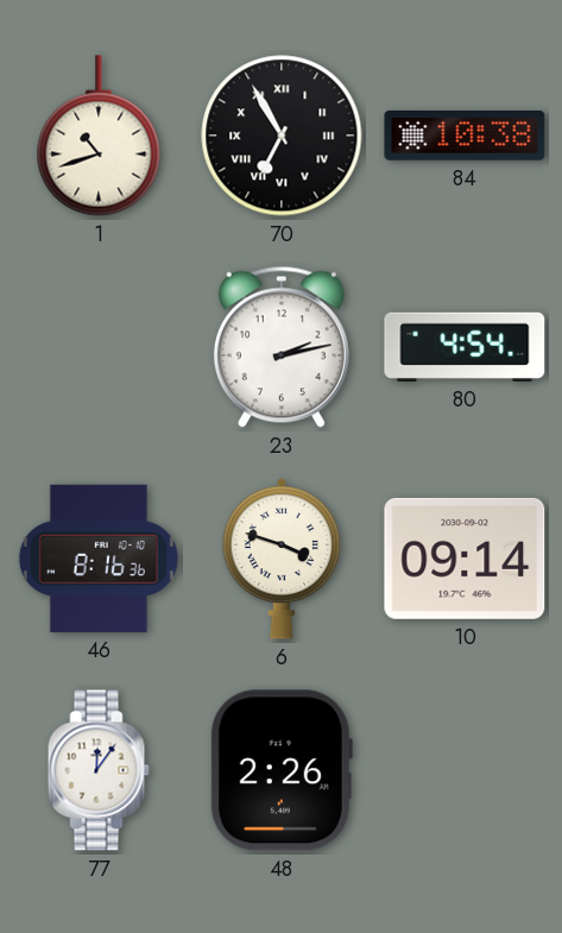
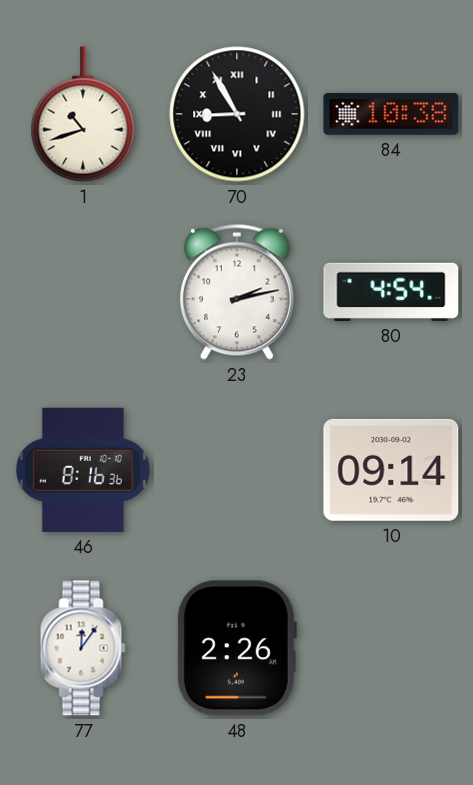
70: 6:55 -> 8:55 (237, 114)
6: 3:48 -> none (282, 559)
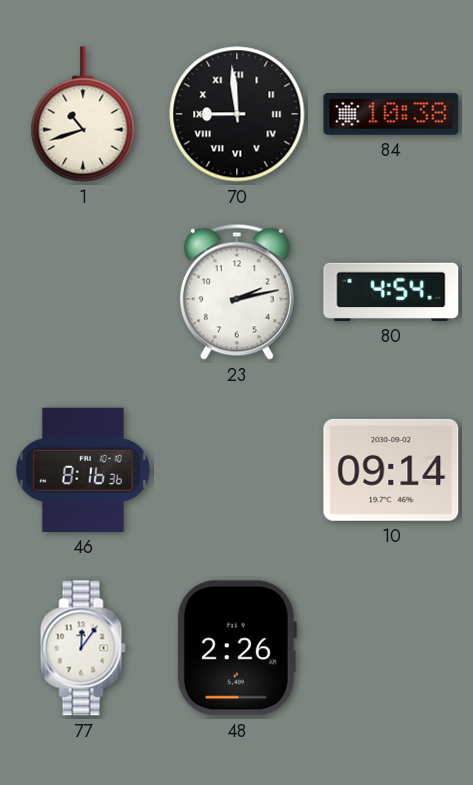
70: 8:55 -> 8:59 (237, 114)
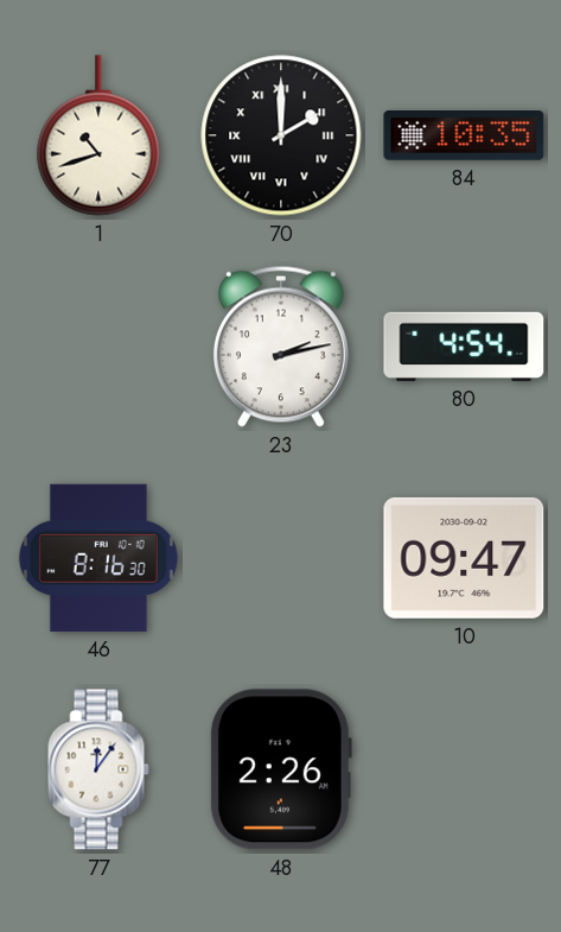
70: 8:59 -> 2:00 (281, 135)
84: 10:38 -> 10:35 (464, 137)
46: 8:16:36 -> 8:16:30 (98, 558)
10: 09:14 -> 09:47 (464, 558)
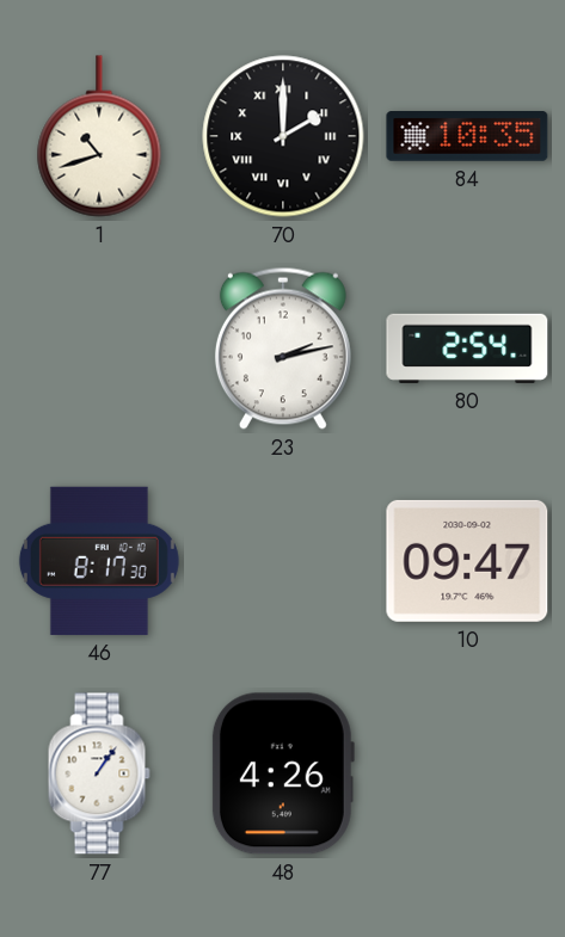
80: 4:54 -> 2:54 (467, 349)
46: 8:16 -> 8:17 (99, 561)
77: 12:06 -> 1:06 (99, 773)
48: 2:26 -> 4:26 (282, 773)
